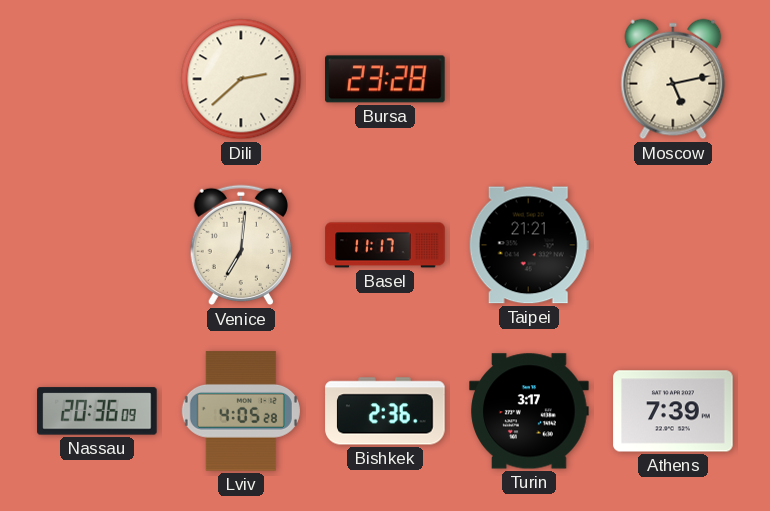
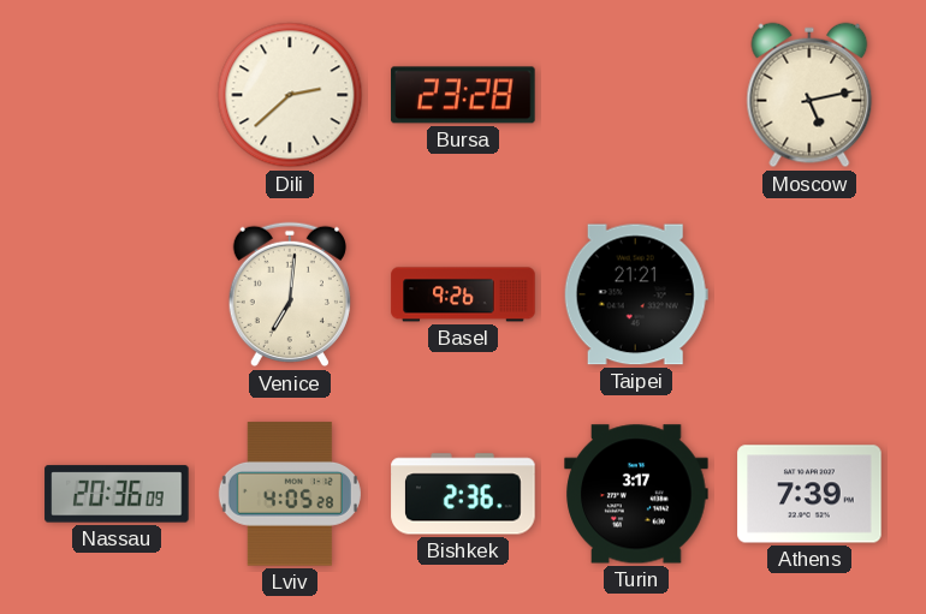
Basel: 11:17 -> 9:26 (463, 294)
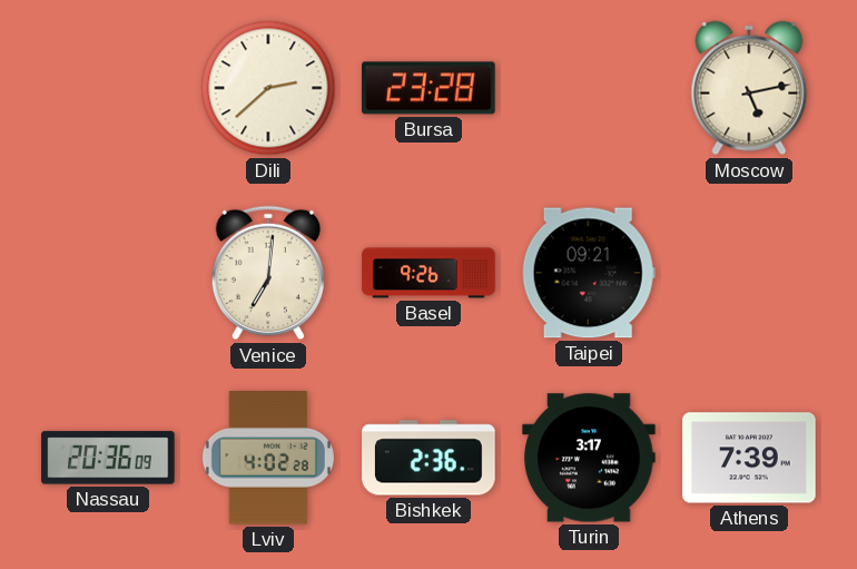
Taipei: 21:21 -> 09:21 (589, 273)
Lviv: 4:05 -> 4:02 (268, 458)
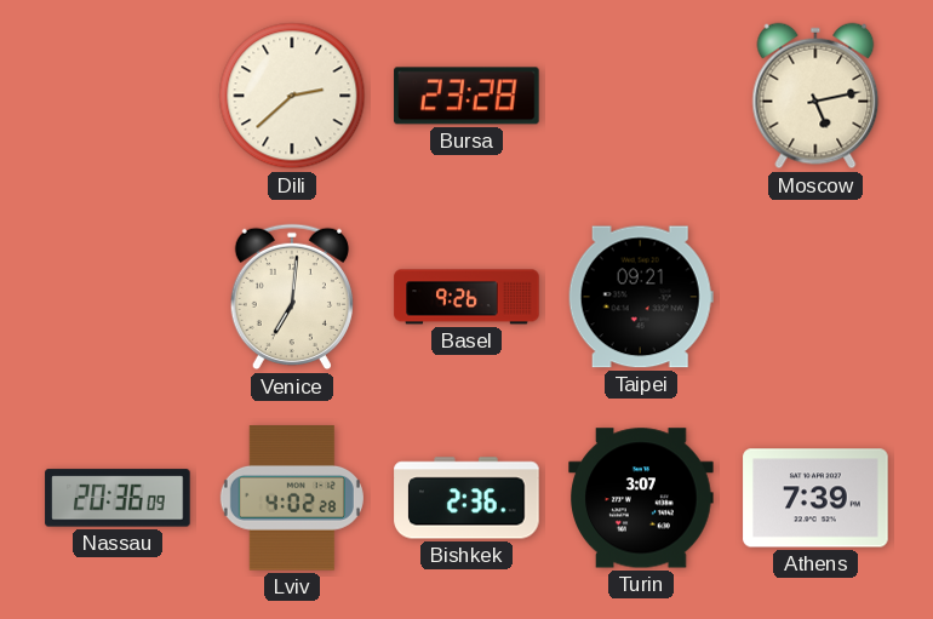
Turin: 3:17 -> 3:07 (641, 498)
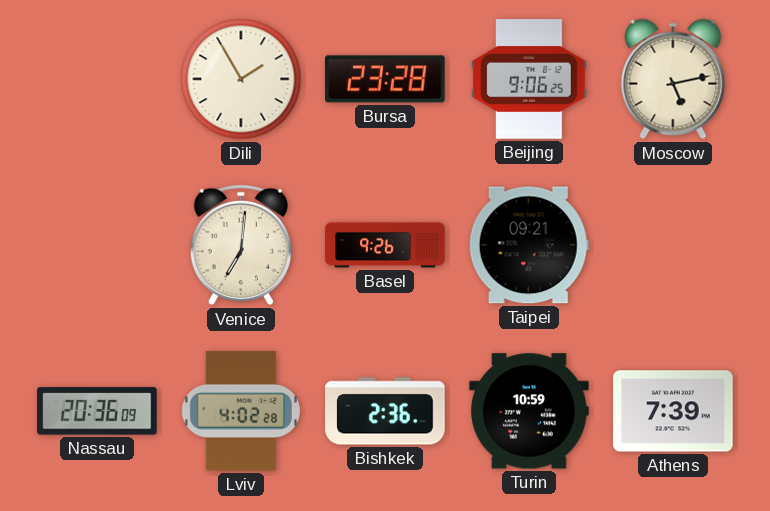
Dili: 2:38 -> 1:55 (241, 79)
Beijing: none -> 9:06 (529, 79)
Turin: 3:07 -> 10:59 (529, 411)
